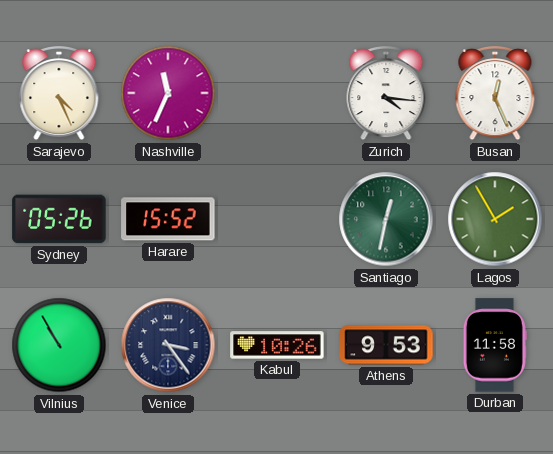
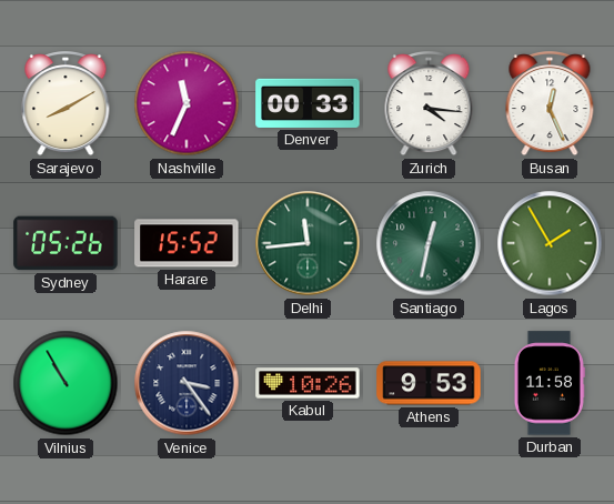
Sarajevo: 4:26 -> 8:10 (66, 104)
Denver: none -> 00:33 (308, 103)
Delhi: none -> 11:44 (308, 243)
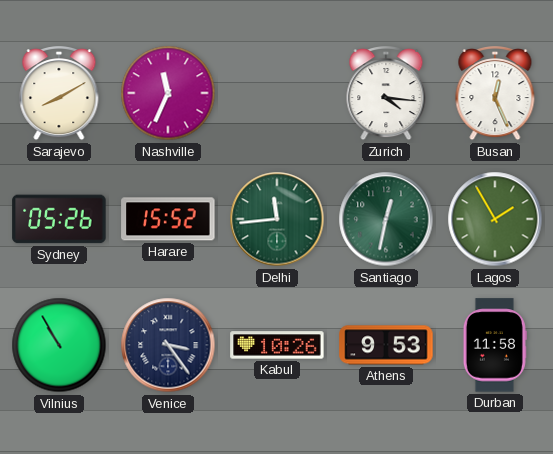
Denver: 00:33 -> none (308, 103)
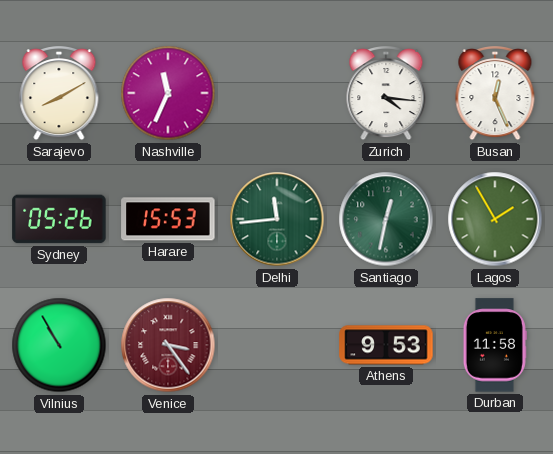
Harare: 15:52 -> 15:53 (168, 219)
Venice dial: navy -> burgundy (168, 345)
Kabul: 10:26 -> none (277, 345)
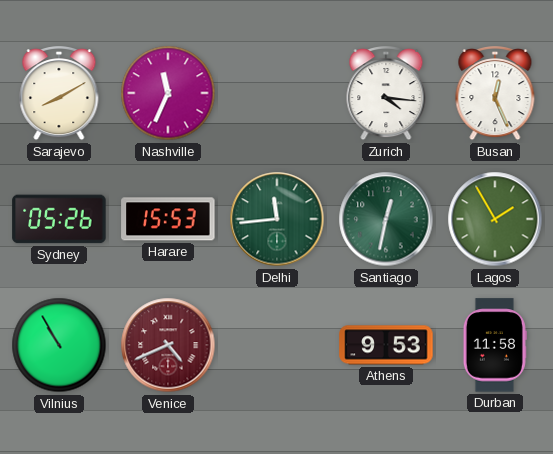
Venice: 3:24 -> 4:41 (168, 345)
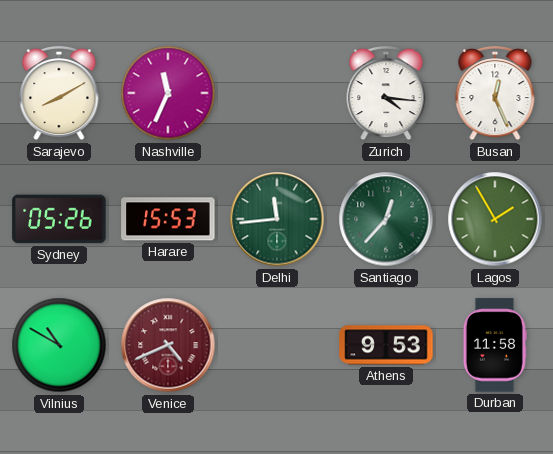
Santiago: 12:32 -> 12:37 (386, 219)
Vilnius: 10:55 -> 10:50 (59, 345)
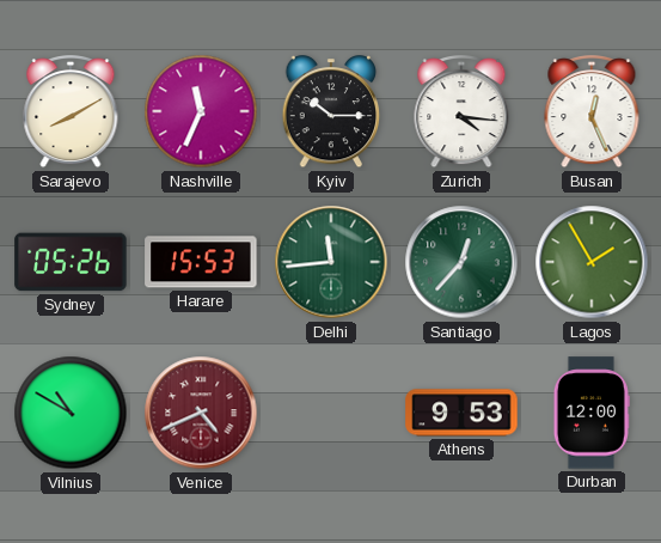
Kyiv: none -> 10:15 (331, 112)
Durban: 11:58 -> 12:00 (592, 413)
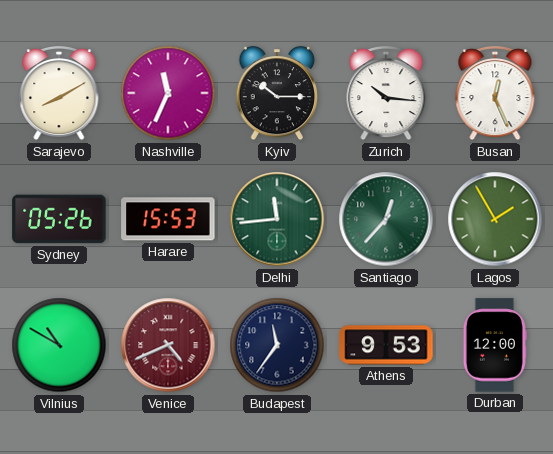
Zurich: 4:16 -> 10:16 (386, 94)
Budapest: none -> 11:36 (277, 345)
